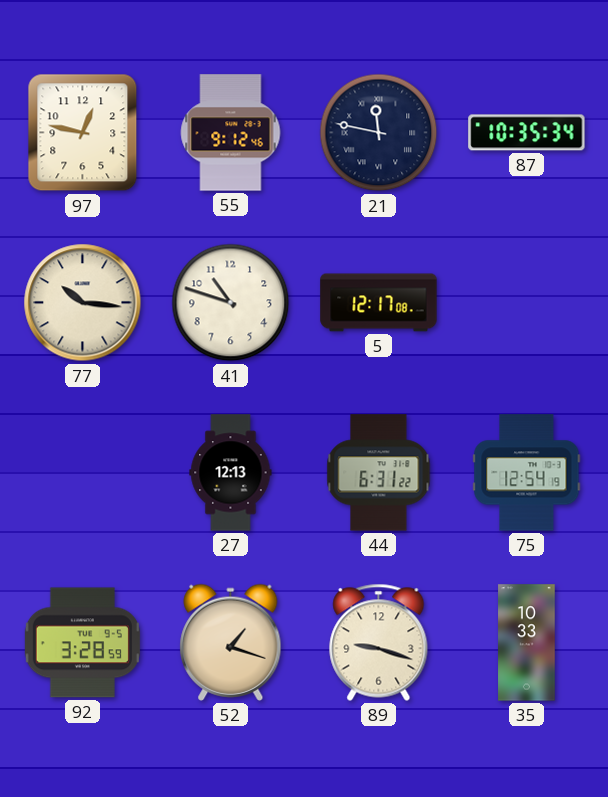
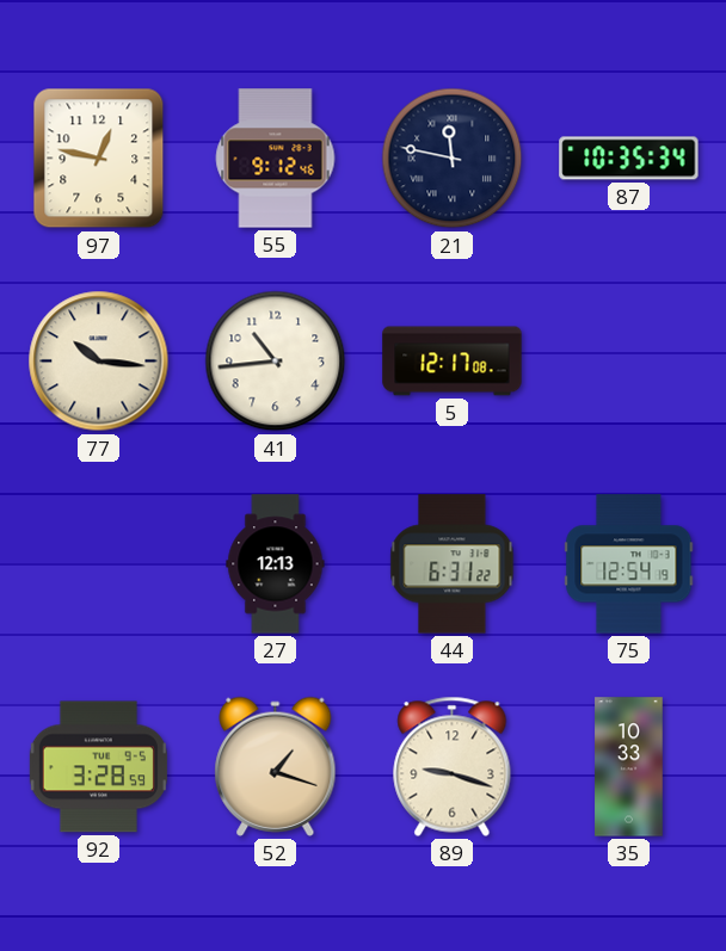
41: 10:48 -> 10:44 (276, 362)
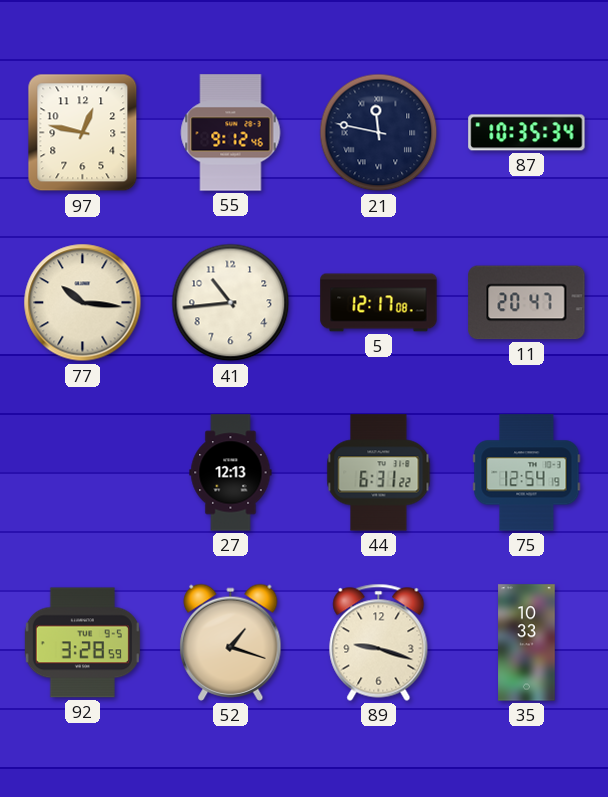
11: none -> 20:47 (527, 303)
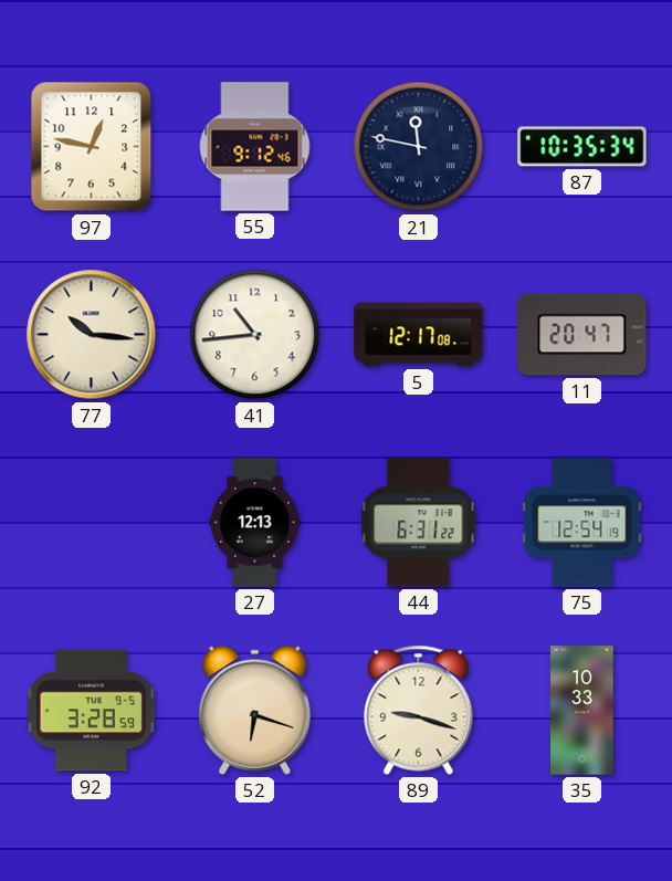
52: 1:18 -> 6:18 (255, 710)
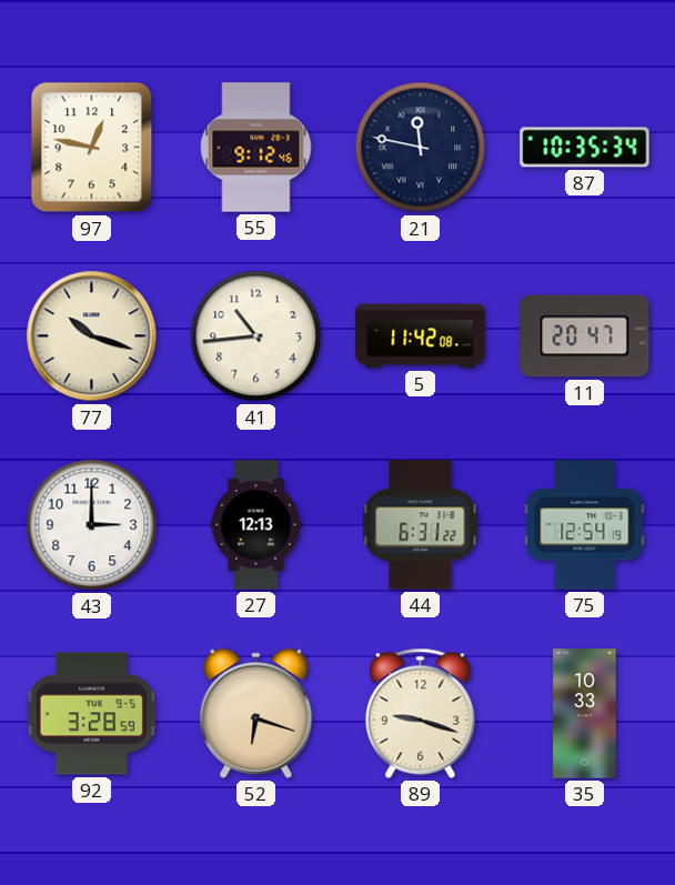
77: 10:16 -> 10:18 (92, 336)
5: 12:17 -> 11:42 (421, 336)
43: none -> 3:00 (92, 525)
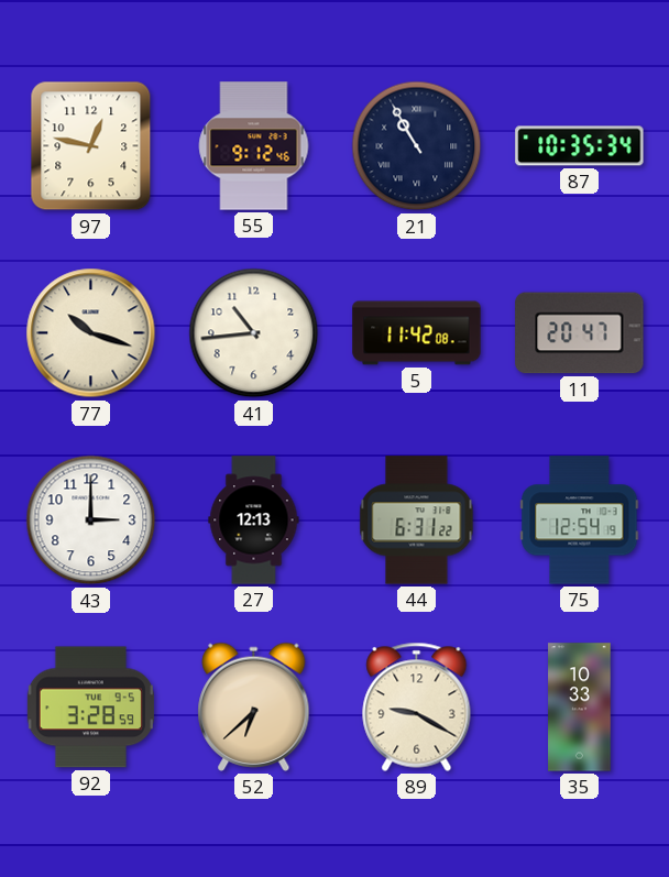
21: 11:47 -> 10:55 (417, 146)
52: 6:18 -> 6:38 (254, 706)
89: 9:18 -> 9:20 (417, 706)
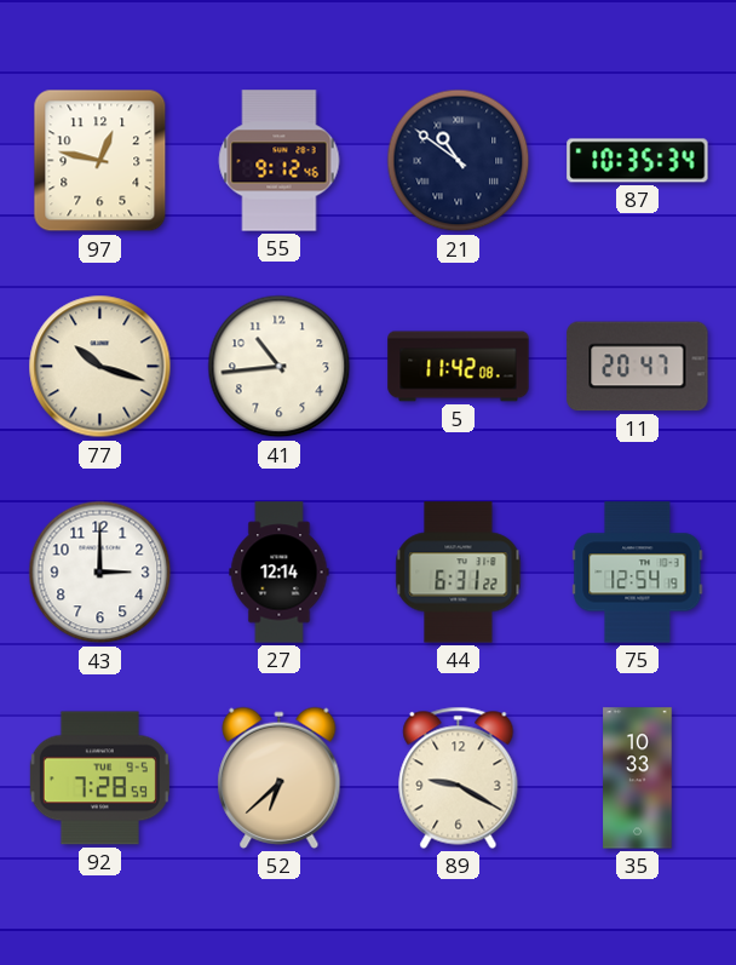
21: 10:55 -> 10:51 (459, 161)
27: 12:13 -> 12:14 (280, 573)
92: 3:28 -> 7:28 (99, 779)
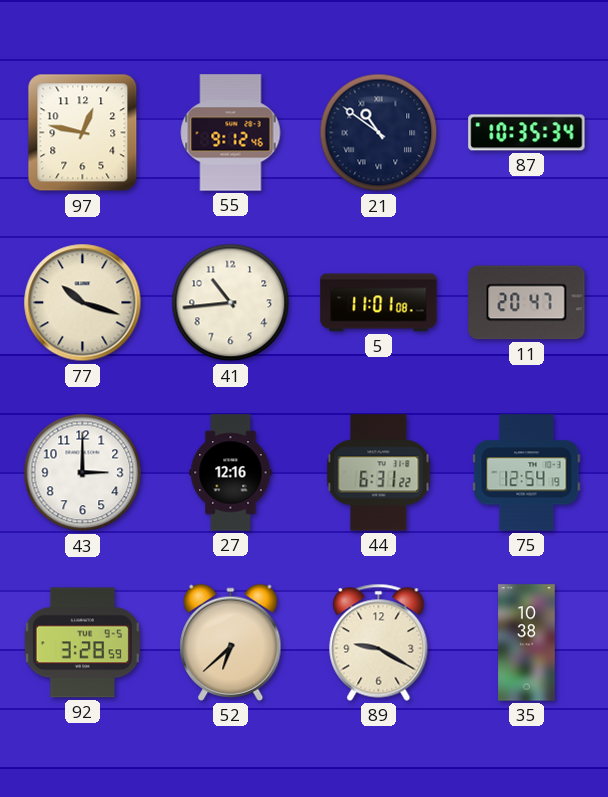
5: 11:42 -> 11:01 (379, 303)
27: 12:14 -> 12:16 (231, 473)
92: 7:28 -> 3:28 (82, 643)
35: 10:33 -> 10:38 (527, 643)
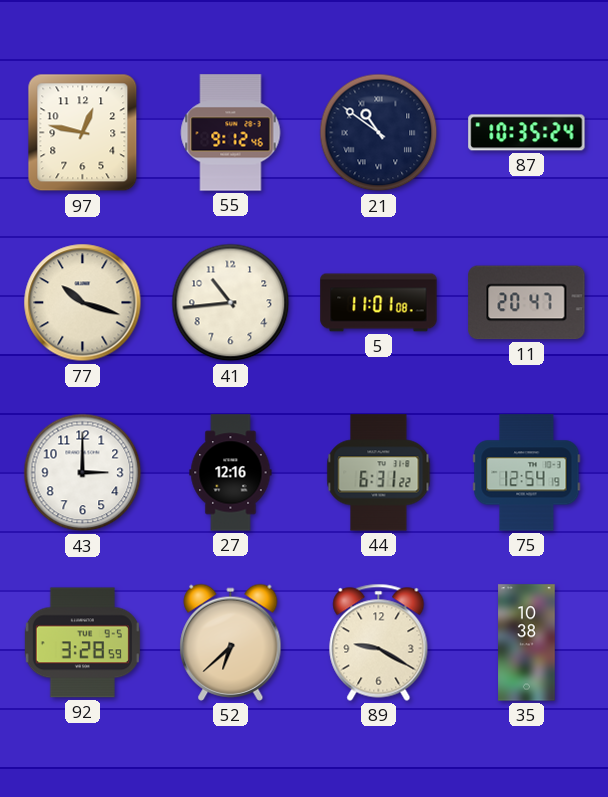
87: 10:35:34 -> 10:35:24 (527, 133)
